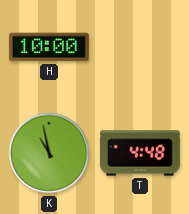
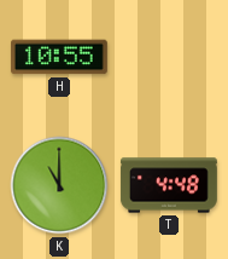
H: 10:00 -> 10:55 (59, 57)
K: 10:58 -> 11:00 (59, 185)
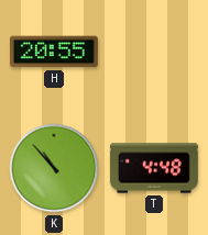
H: 10:55 -> 20:55 (54, 52)
K: 11:00 -> 10:53 (54, 168)
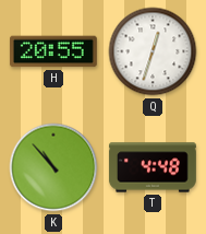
Q: none -> 12:33 (153, 51)
